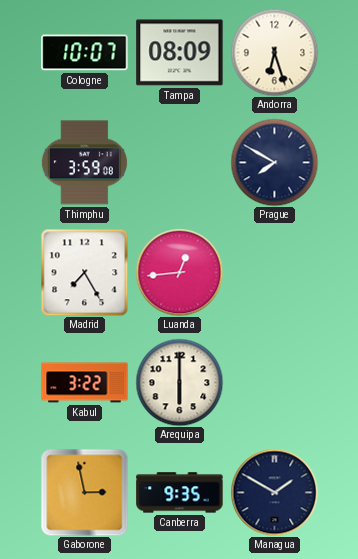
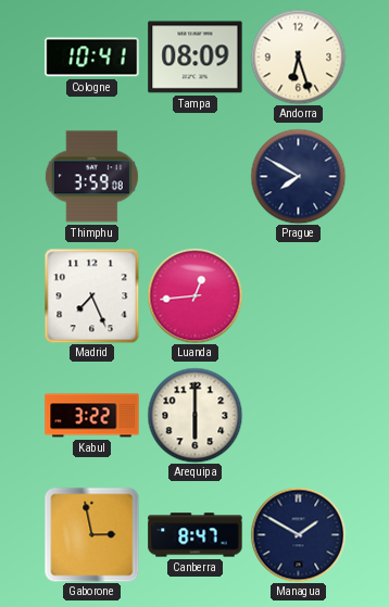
Cologne: 10:07 -> 10:41 (92, 58)
Madrid: 7:25 -> 7:26 (91, 295)
Canberra: 9:35 -> 8:47 (196, 535)
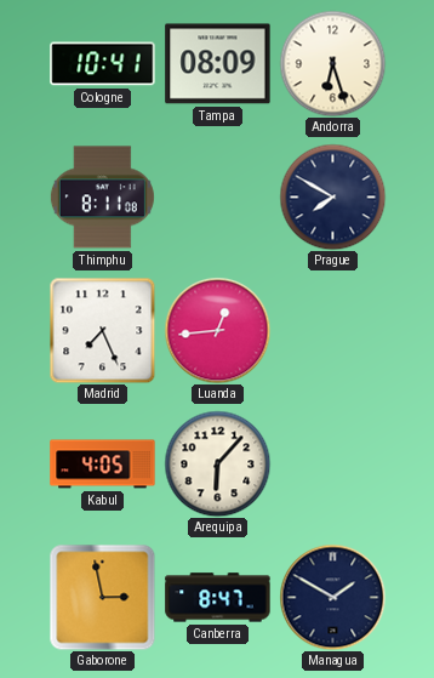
Thimphu: 3:59 -> 8:11 (102, 198)
Kabul: 3:22 -> 4:05 (103, 465)
Arequipa: 6:00 -> 6:07 (217, 463)
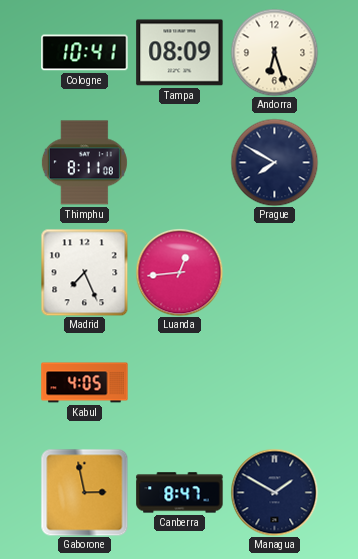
Arequipa: 6:07 -> none (217, 463)
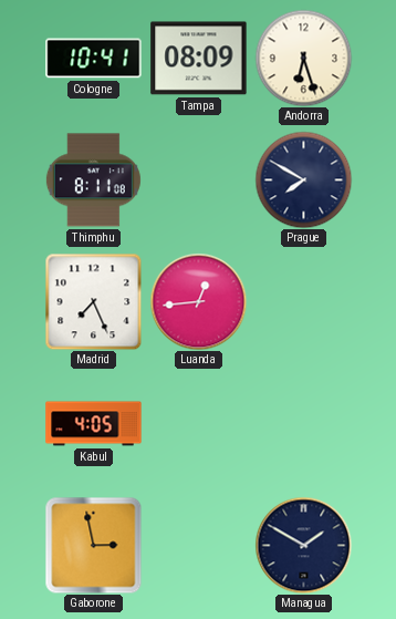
Canberra: 8:47 -> none (180, 493)
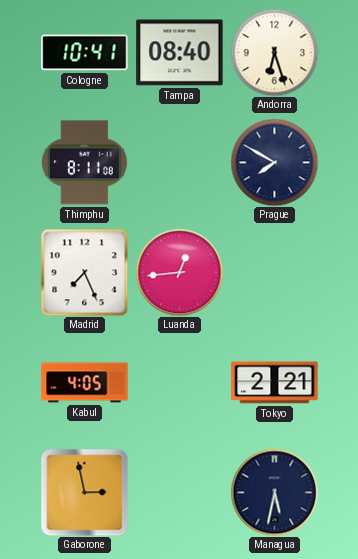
Tampa: 08:09 -> 08:40 (180, 53)
Tokyo: none -> 2:21 (275, 383)
Managua: 1:50 -> 5:32 (274, 492)
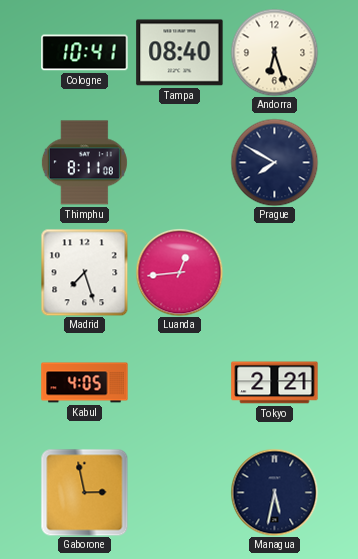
Madrid: 7:26 -> 7:27 (84, 272)
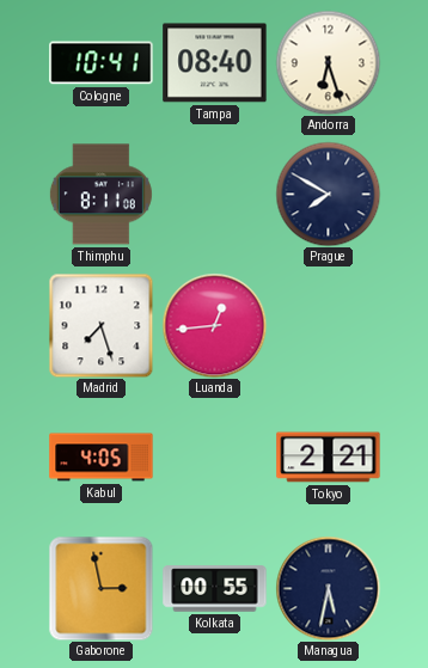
Kolkata: none -> 00:55 (215, 589)
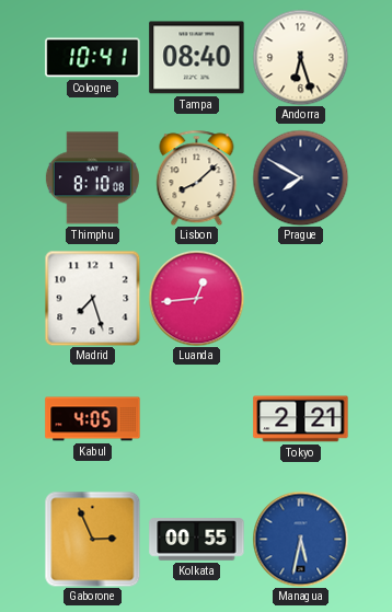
Thimphu: 8:11 -> 8:10 (92, 178)
Lisbon: none -> 8:08 (197, 177)
Gaborone: 2:58 -> 2:56 (92, 539)
Managua dial: navy -> blue (300, 539)
